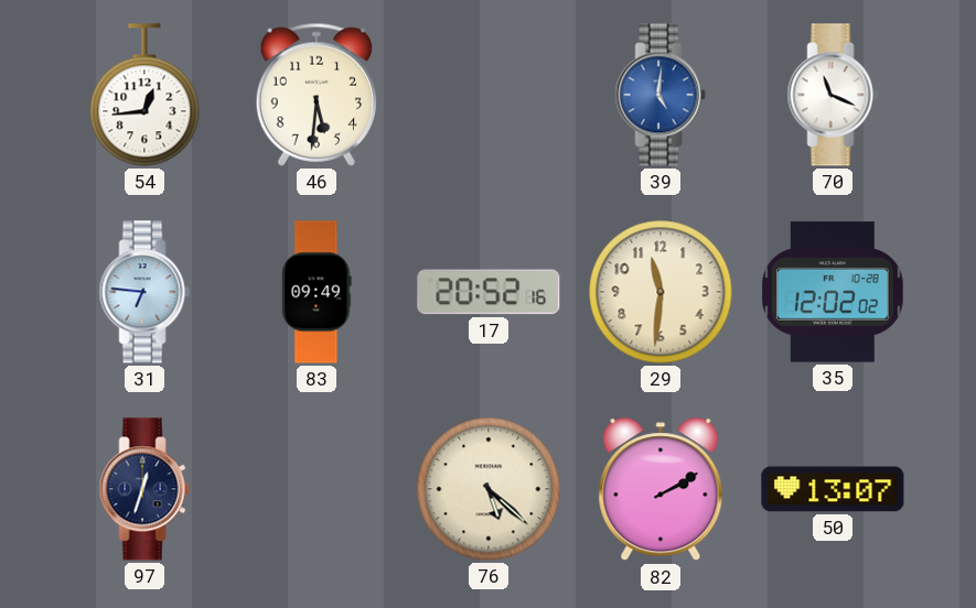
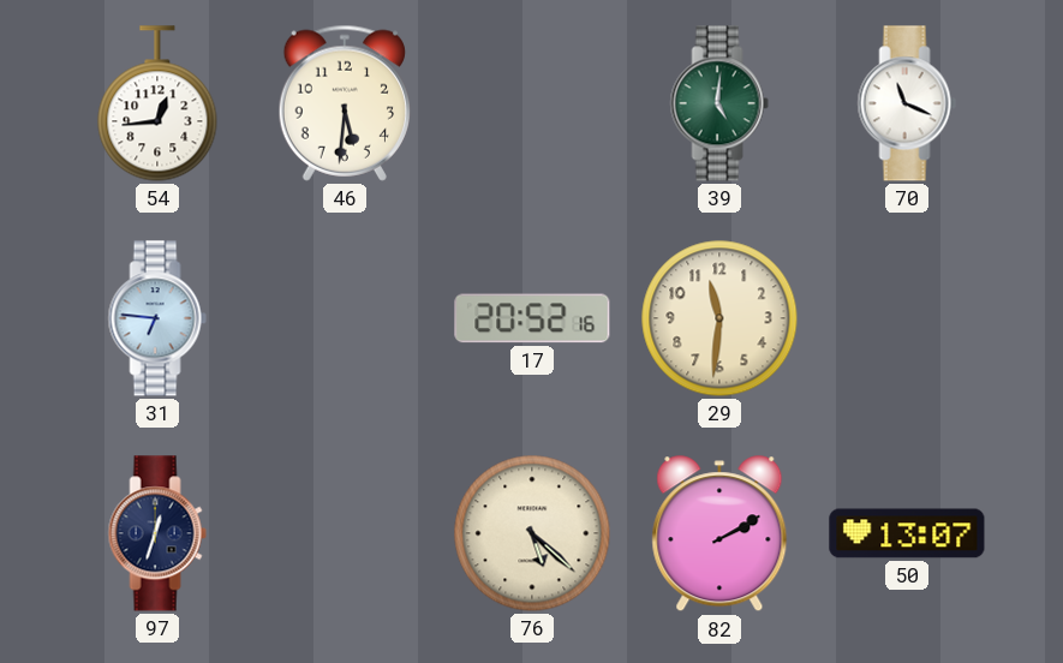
39 dial: blue -> green (719, 103)
83: 09:49 -> none (317, 292)
35: 12:02 -> none (833, 292)
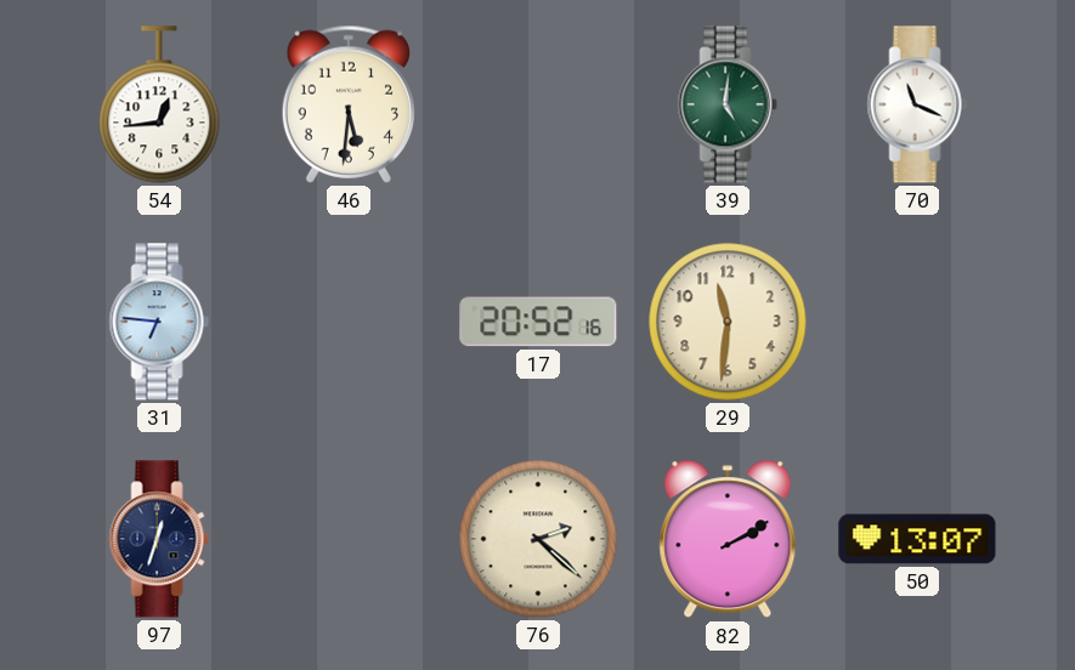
76: 5:22 -> 2:22 (538, 539)
